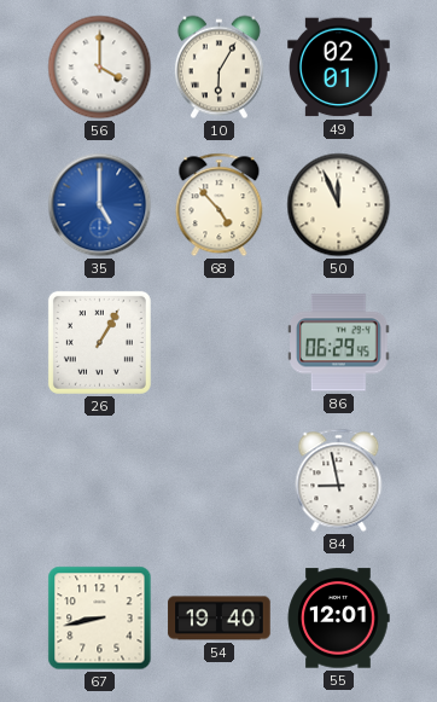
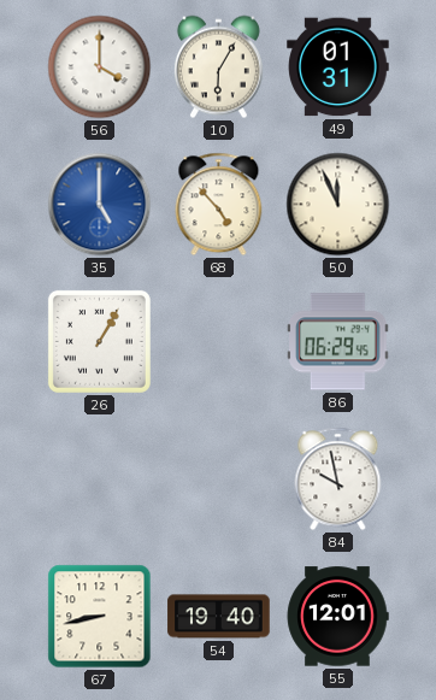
49: 02:01 -> 01:31 (338, 67)
84: 8:58 -> 9:58 (338, 480)
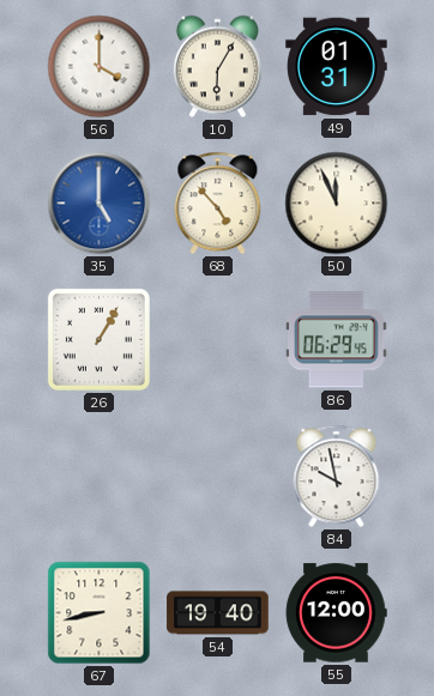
55: 12:01 -> 12:00 (336, 613)
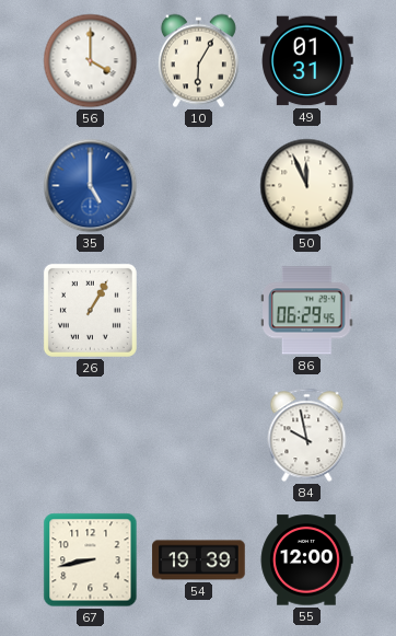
68: 4:53 -> none (218, 204)
54: 19:40 -> 19:39 (199, 560)
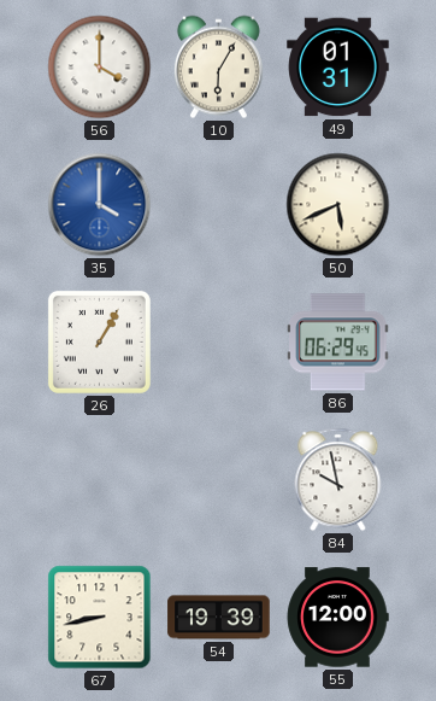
35: 5:00 -> 4:00 (100, 205)
50: 11:56 -> 5:41 (338, 205)
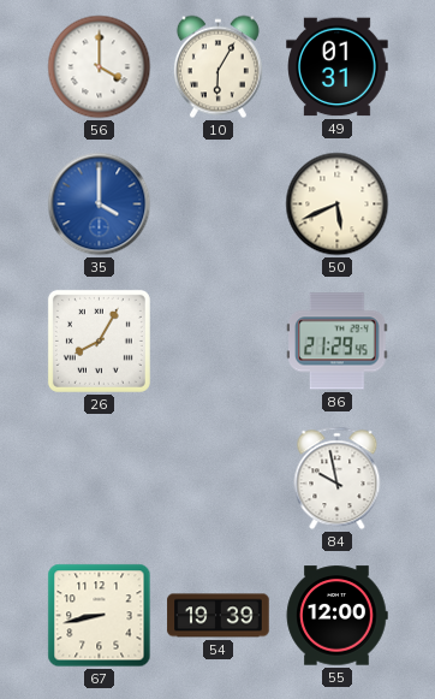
26: 1:05 -> 8:05 (99, 340)
86: 06:29 -> 21:29 (338, 342)
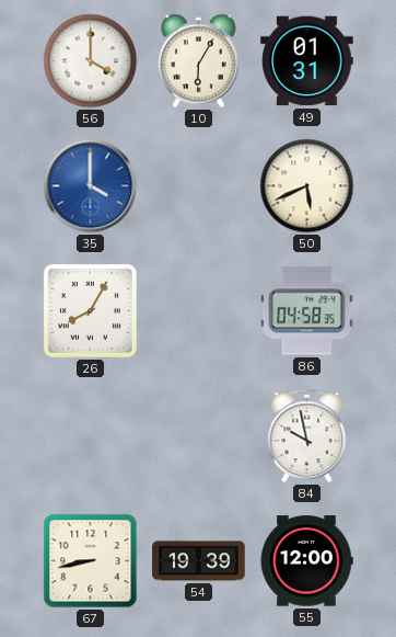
86: 21:29 -> 04:58 (307, 311)
